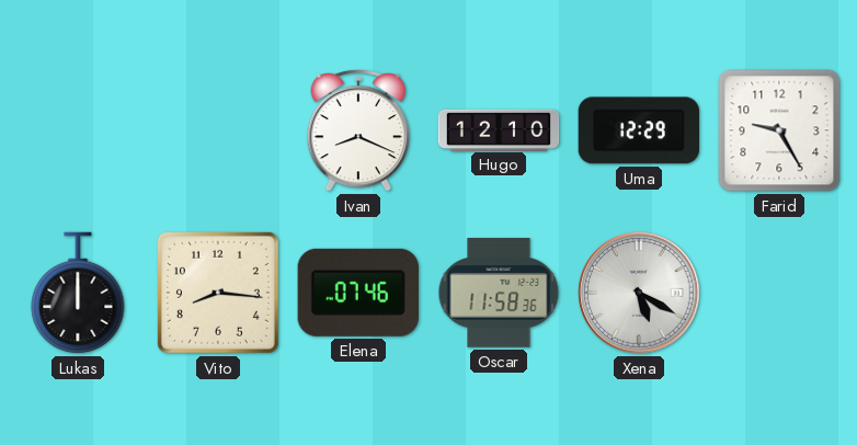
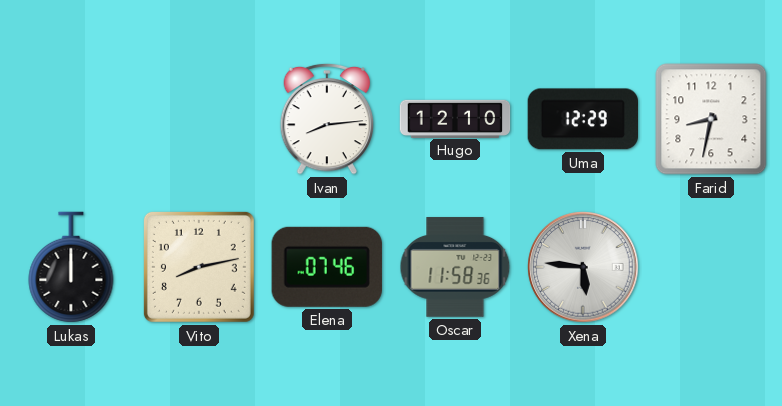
Ivan: 8:19 -> 8:14 (327, 119)
Farid: 9:25 -> 8:32 (711, 119)
Vito: 8:16 -> 8:13 (199, 267)
Xena: 5:20 -> 5:46 (583, 267)
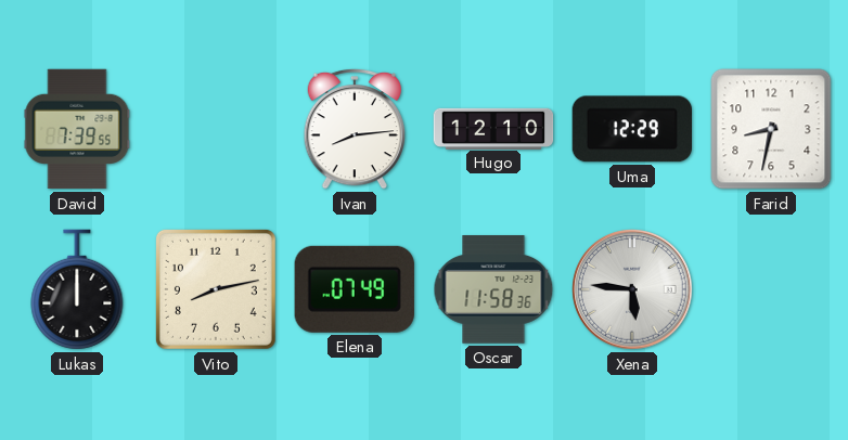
David: none -> 7:39 (77, 129)
Elena: 07:46 -> 07:49 (355, 289)
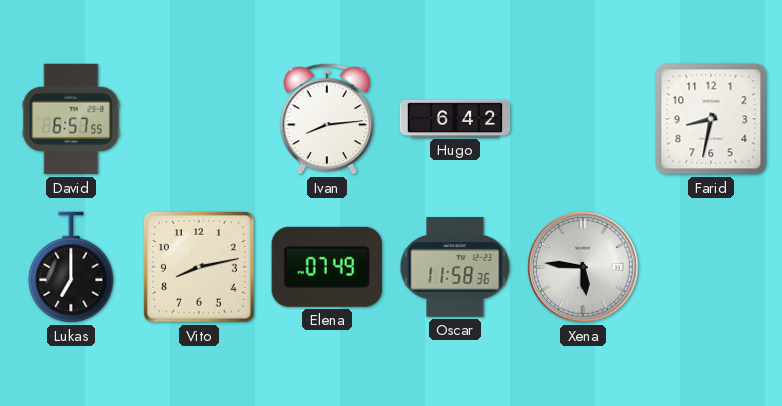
David: 7:39 -> 6:57 (71, 119)
Hugo: 12:10 -> 6:42 (455, 118)
Uma: 12:29 -> none (631, 129)
Lukas: 12:00 -> 7:00 (71, 267)
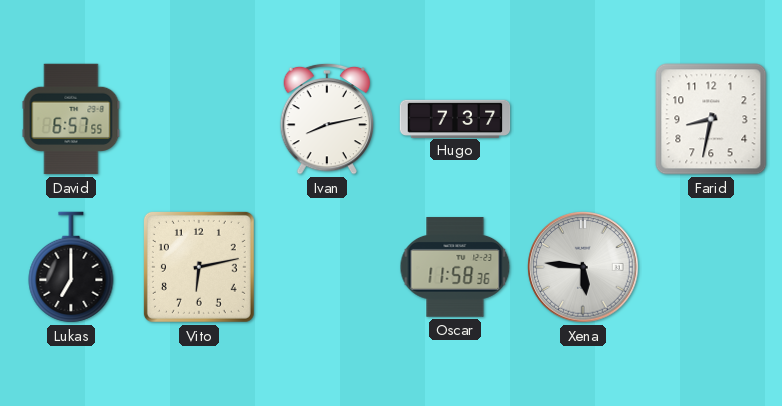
Ivan: 8:14 -> 8:13 (327, 119)
Hugo: 6:42 -> 7:37 (455, 118)
Vito: 8:13 -> 6:13 (199, 267)
Elena: 07:49 -> none (327, 267)
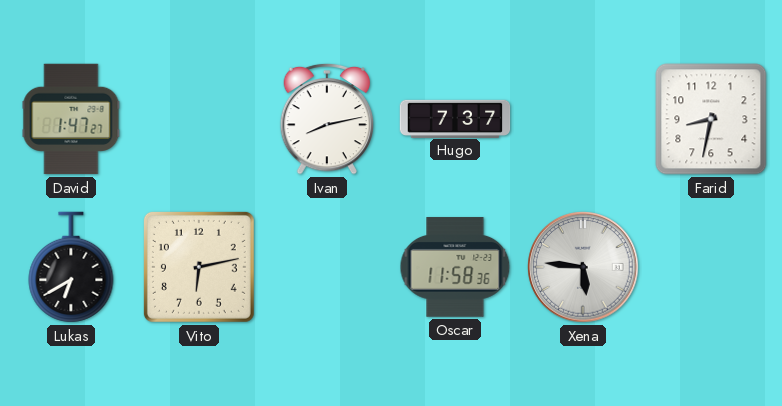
David: 6:57 -> 1:47 (71, 119)
Lukas: 7:00 -> 6:40 (71, 267)
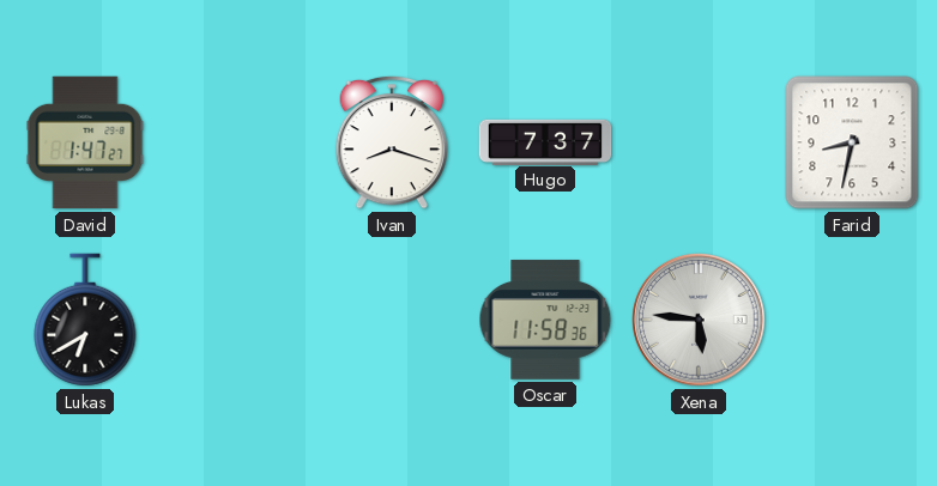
Ivan: 8:13 -> 8:18 (392, 142)
Vito: 6:13 -> none (199, 267)
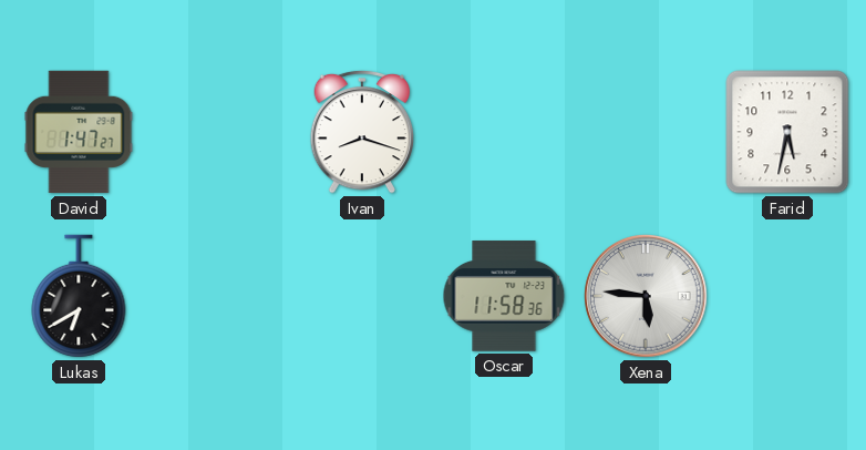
Hugo: 7:37 -> none (545, 141)
Farid: 8:32 -> 5:32 (787, 132)
